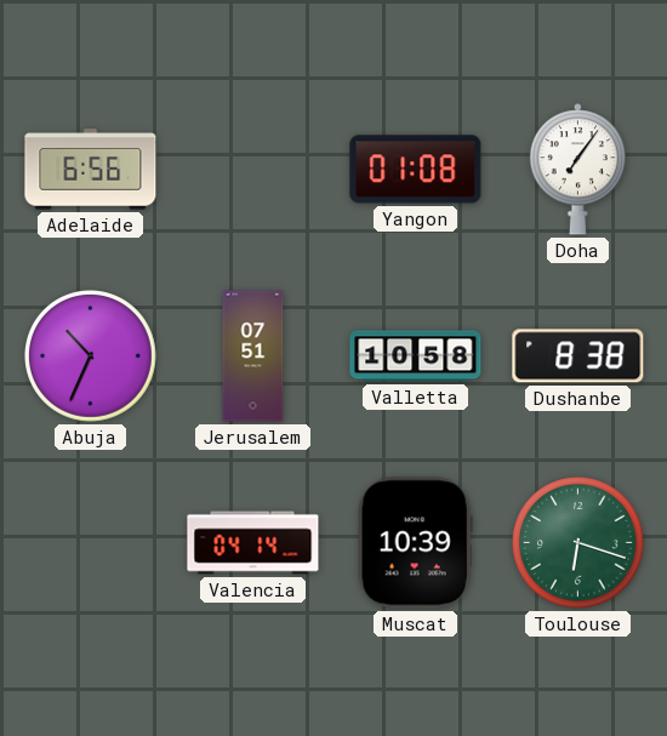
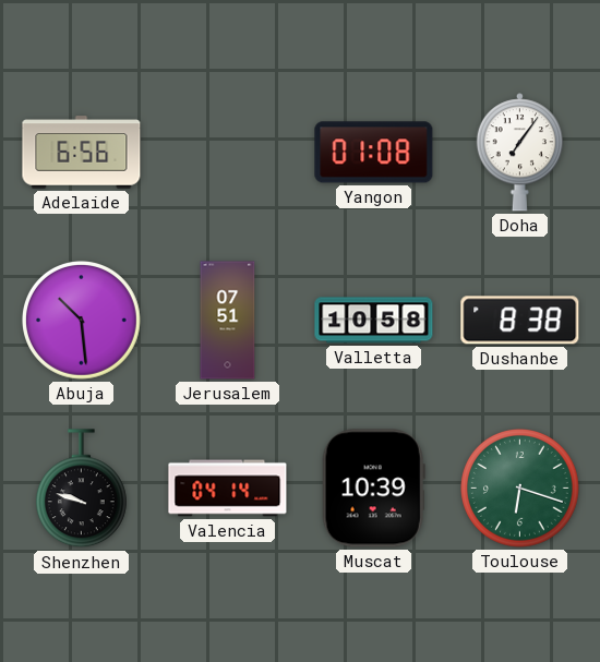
Abuja: 10:34 -> 10:29 (82, 321)
Shenzhen: none -> 9:48 (81, 489)
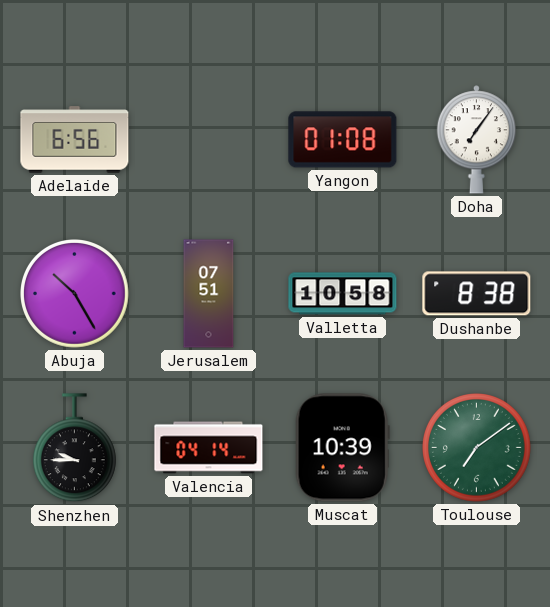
Abuja: 10:29 -> 10:25 (75, 294)
Shenzhen: 9:48 -> 9:45 (74, 448)
Toulouse: 6:18 -> 7:09 (477, 448)
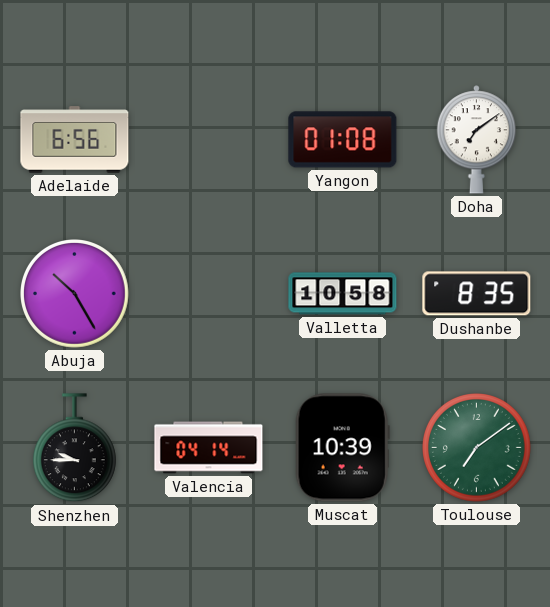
Doha: 7:06 -> 7:09 (477, 140)
Jerusalem: 07:51 -> none (209, 294)
Dushanbe: 8:38 -> 8:35 (477, 294)
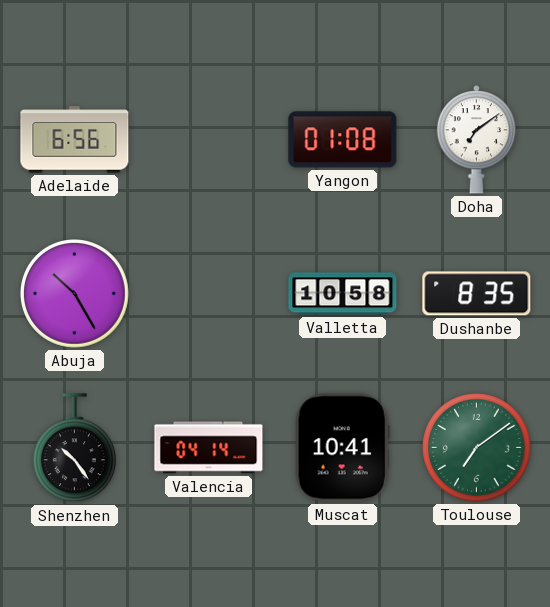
Shenzhen: 9:45 -> 10:24 (74, 448)
Muscat: 10:39 -> 10:41 (342, 448)
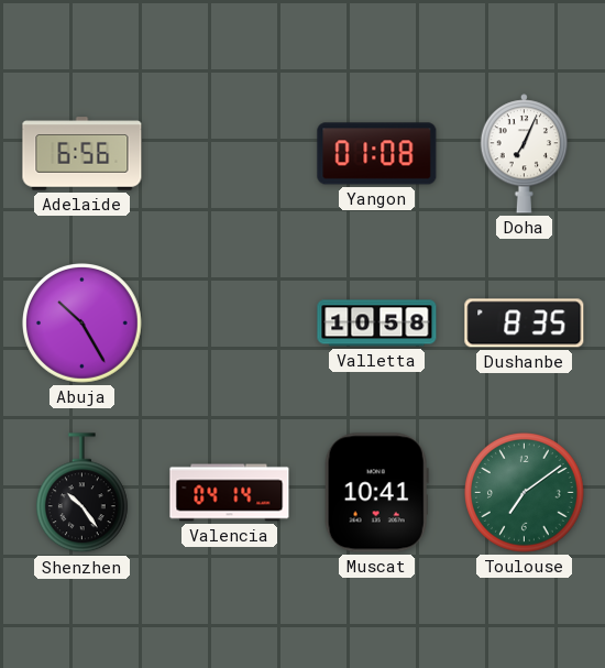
Doha: 7:09 -> 7:04 (525, 154)
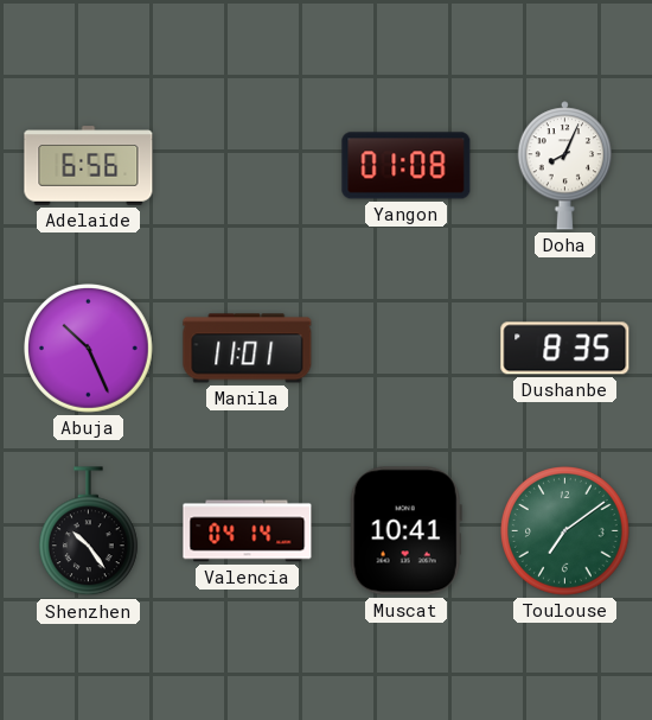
Doha: 7:04 -> 8:04 (565, 166)
Abuja: 10:25 -> 10:26 (89, 349)
Manila: none -> 11:01 (248, 349)
Valletta: 10:58 -> none (377, 324)
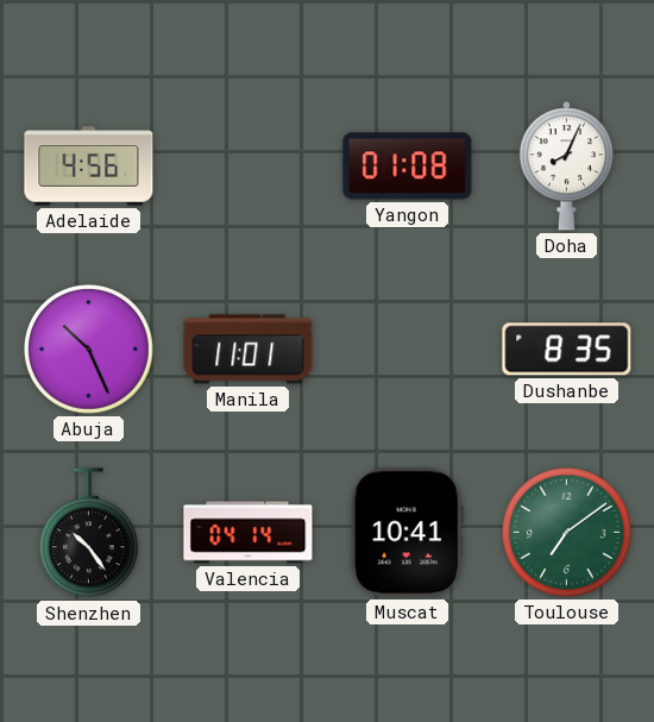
Adelaide: 6:56 -> 4:56 (89, 167)
